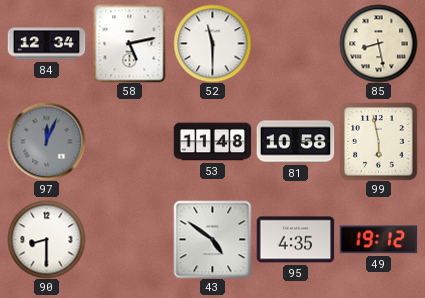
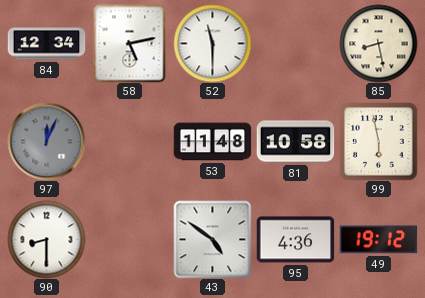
95: 4:35 -> 4:36 (295, 240)
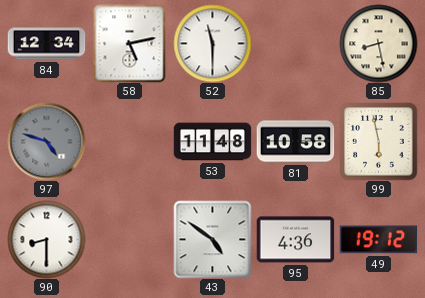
97: 12:04 -> 4:48 (46, 141)
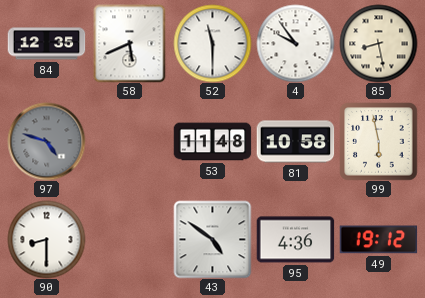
84: 12:34 -> 12:35 (46, 44)
58: 5:13 -> 5:41 (130, 43)
4: none -> 9:54 (295, 43)
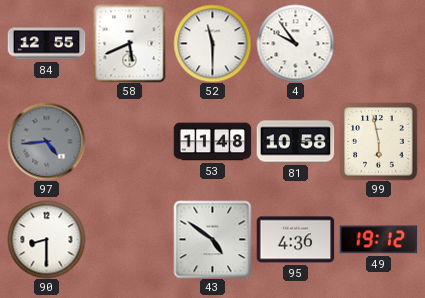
84: 12:35 -> 12:55 (46, 44)
85: 8:28 -> none (378, 43)
97: 4:48 -> 4:44 (46, 141)
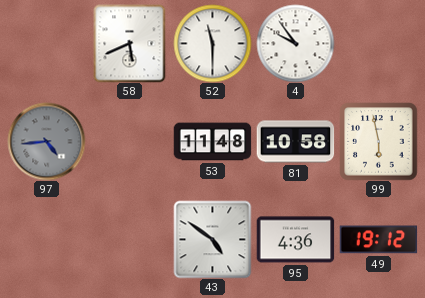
84: 12:55 -> none (46, 44)
90: 8:30 -> none (46, 239)
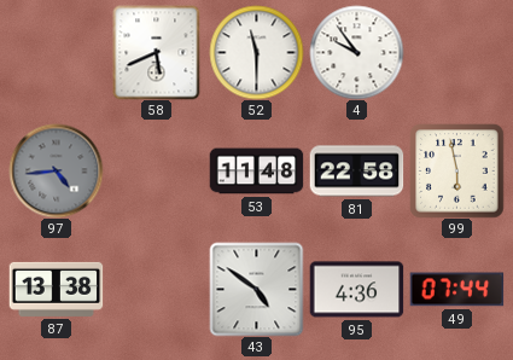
81: 10:58 -> 22:58 (356, 172)
87: none -> 13:38 (56, 289)
49: 19:12 -> 07:44 (456, 290)
